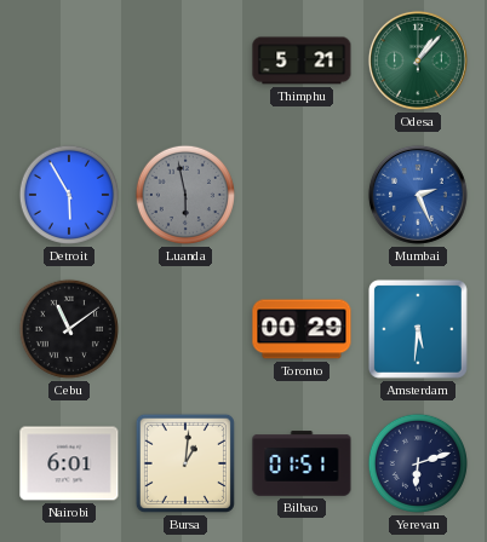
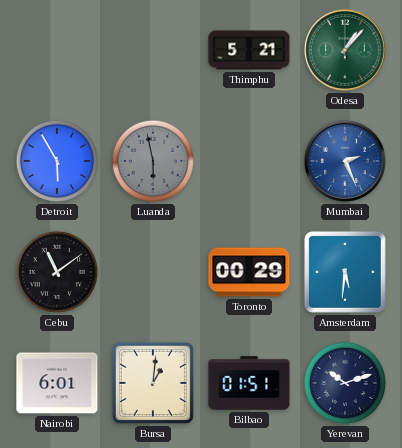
Yerevan: 6:12 -> 10:12 (345, 383)
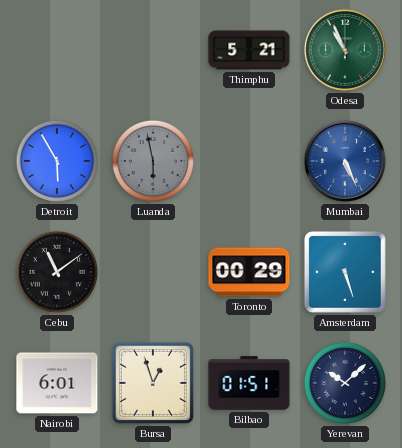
Odesa: 1:07 -> 10:56 (345, 50)
Mumbai: 2:26 -> 5:26 (345, 161)
Amsterdam: 5:31 -> 5:27 (345, 272)
Bursa: 1:01 -> 12:57 (153, 383)
Yerevan: 10:12 -> 10:08 (345, 383)
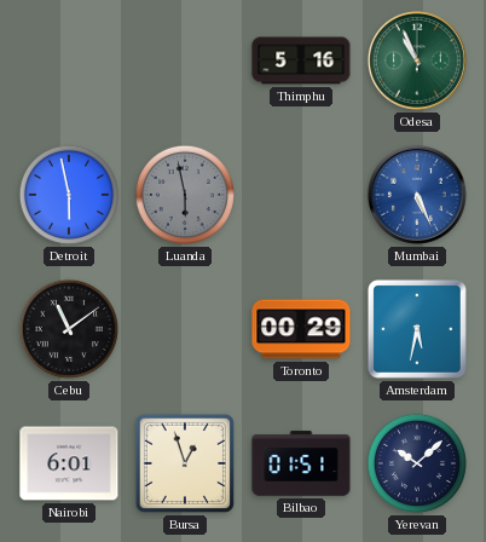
Thimphu: 5:21 -> 5:16 (301, 60)
Detroit: 5:55 -> 5:58 (69, 195)
Amsterdam: 5:27 -> 5:32 (417, 329)
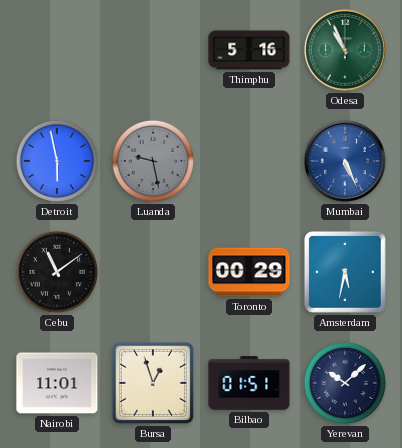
Luanda: 5:58 -> 9:28 (153, 161)
Nairobi: 6:01 -> 11:01 (57, 383)
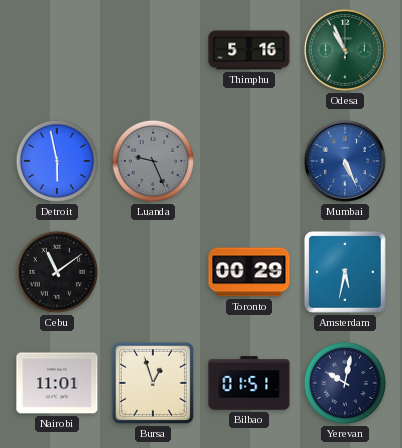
Luanda: 9:28 -> 9:26 (153, 161)
Yerevan: 10:08 -> 10:02 (345, 383)
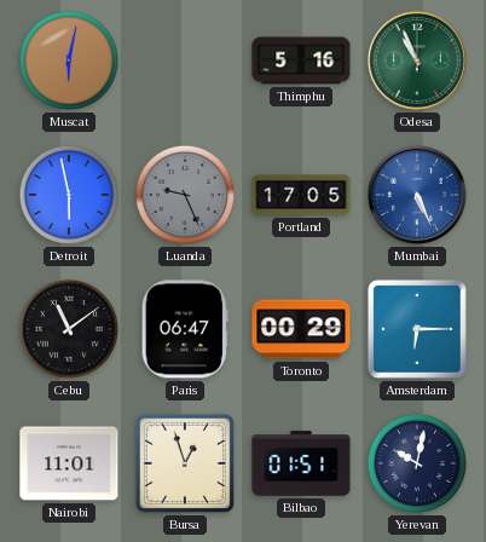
Muscat: none -> 6:02 (69, 60)
Portland: none -> 17:05 (301, 195)
Paris: none -> 06:47 (185, 329)
Amsterdam: 5:32 -> 6:15 (417, 329)
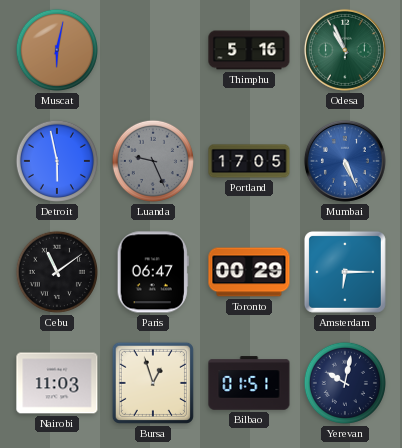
Nairobi: 11:01 -> 11:03 (57, 383)
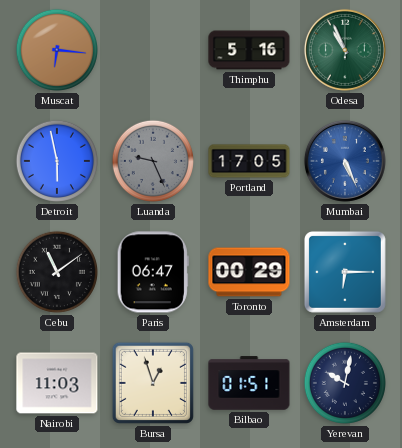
Muscat: 6:02 -> 6:16 (57, 50)
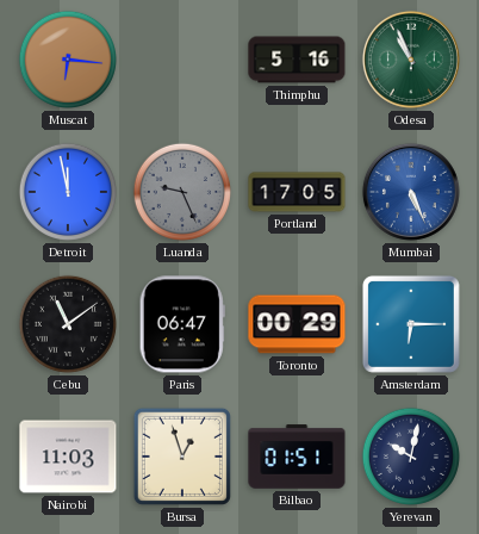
Detroit: 5:58 -> 11:58 (68, 192)
